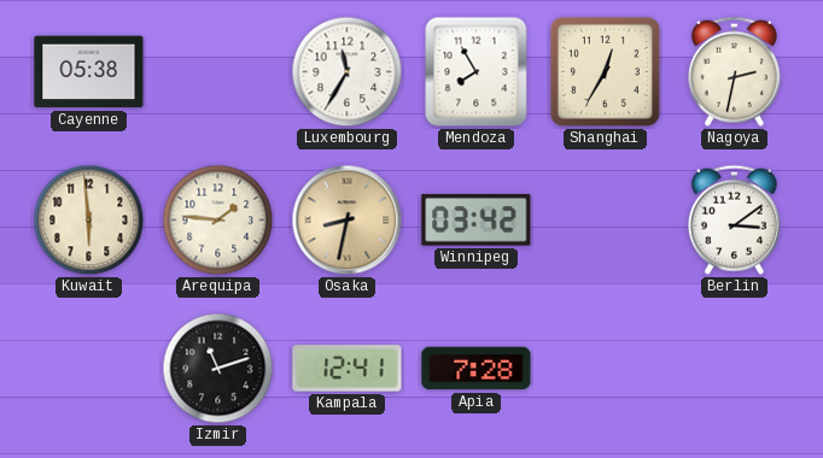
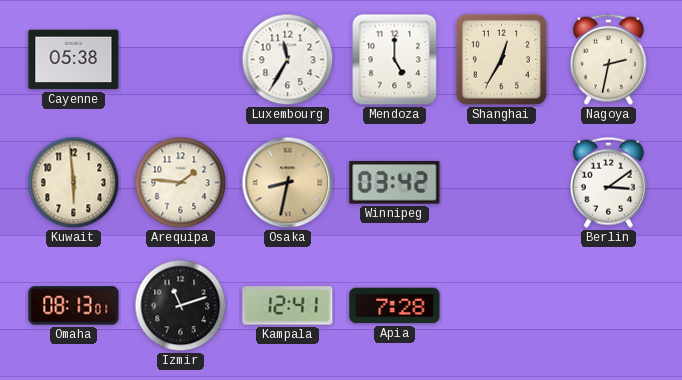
Mendoza: 7:55 -> 5:00 (395, 60)
Omaha: none -> 08:13 (74, 306)
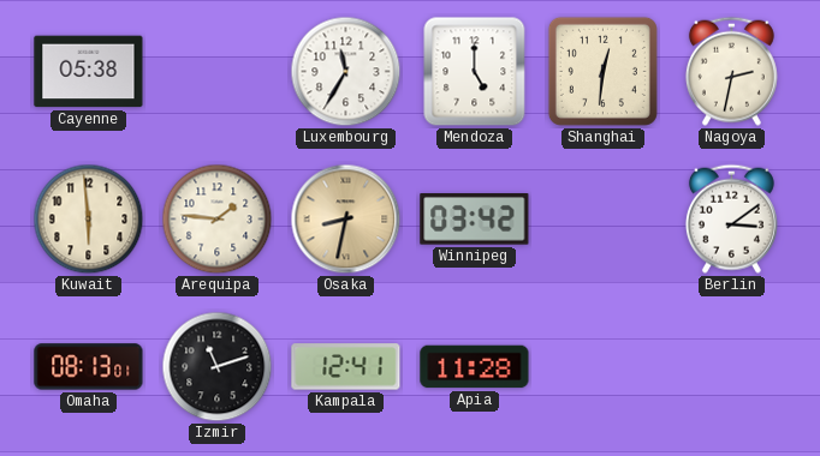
Shanghai: 12:35 -> 12:31 (602, 71)
Apia: 7:28 -> 11:28 (475, 367)
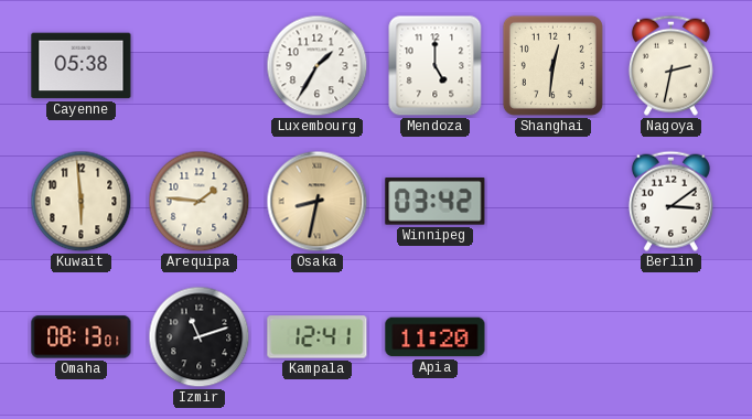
Luxembourg: 11:35 -> 1:35 (318, 66)
Apia: 11:28 -> 11:20 (436, 337)
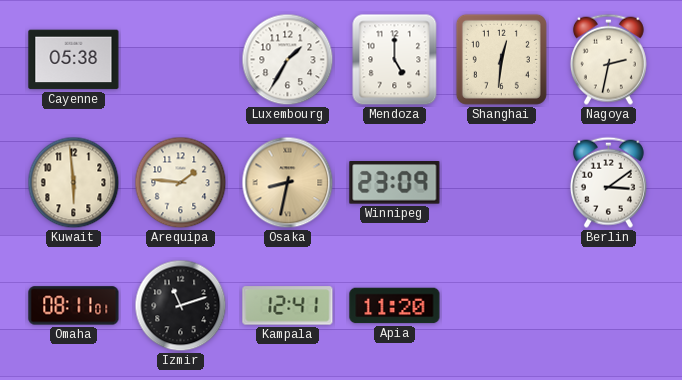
Winnipeg: 03:42 -> 23:09 (395, 183)
Omaha: 08:13 -> 08:11 (74, 306)
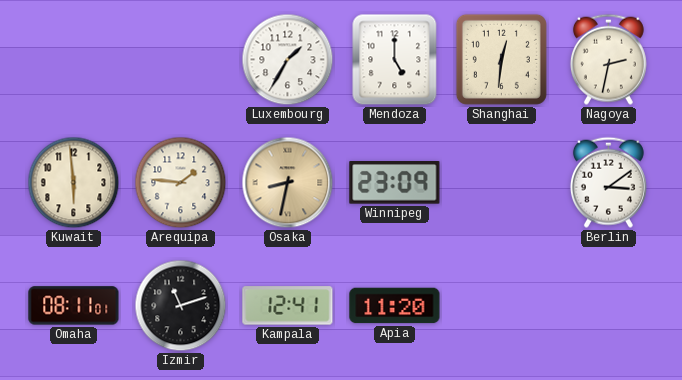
Cayenne: 05:38 -> none (74, 60)
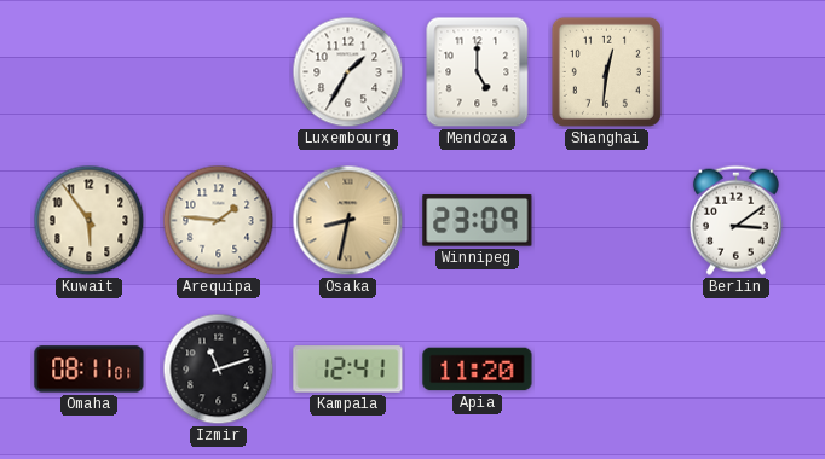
Nagoya: 2:32 -> none (608, 59)
Kuwait: 5:59 -> 5:54 (90, 221)
